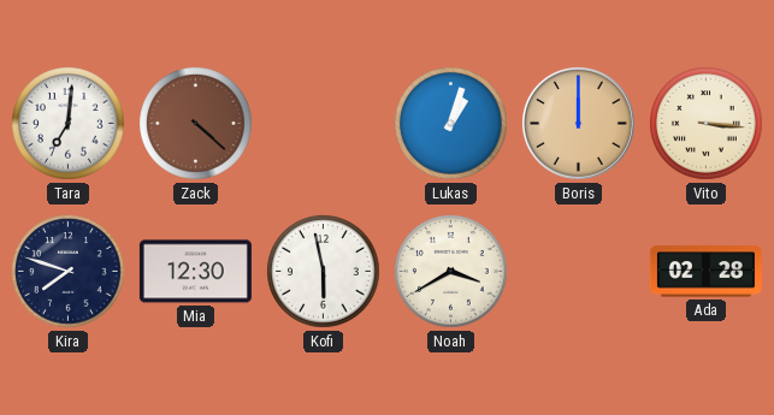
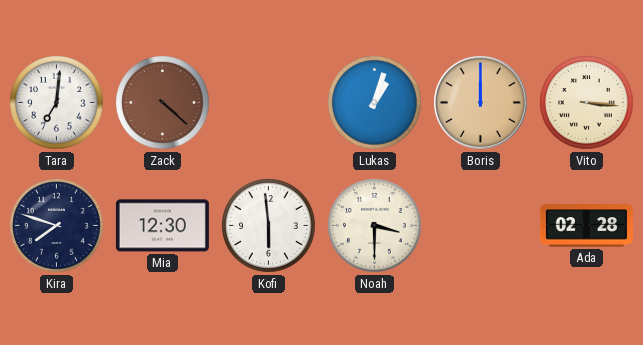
Kofi: 5:58 -> 5:59 (269, 226)
Noah: 3:40 -> 3:30 (375, 226)
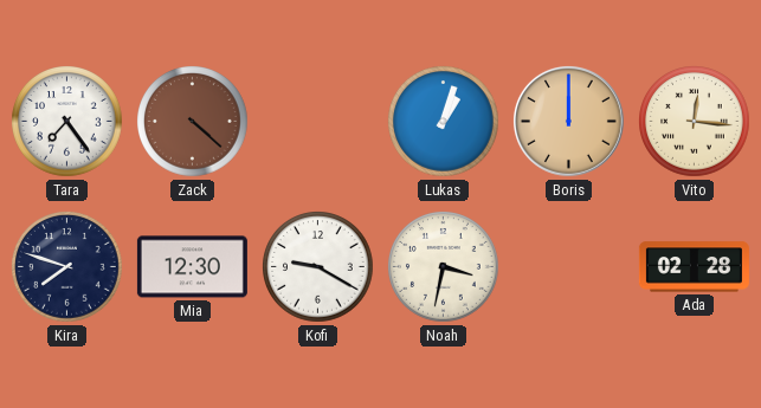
Tara: 7:01 -> 7:24 (67, 122)
Vito: 3:16 -> 12:16 (695, 122)
Kofi: 5:59 -> 9:20 (318, 267)
Noah: 3:30 -> 3:32 (444, 267)
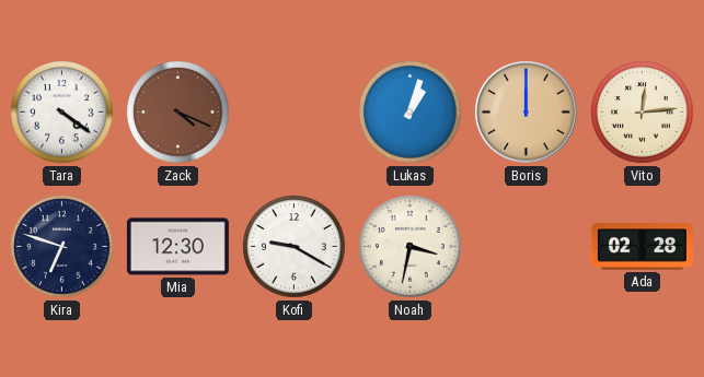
Tara: 7:24 -> 4:21 (62, 113)
Zack: 4:22 -> 4:19 (178, 113)
Vito: 12:16 -> 12:14 (643, 113)
Kira: 7:48 -> 6:48 (62, 247)
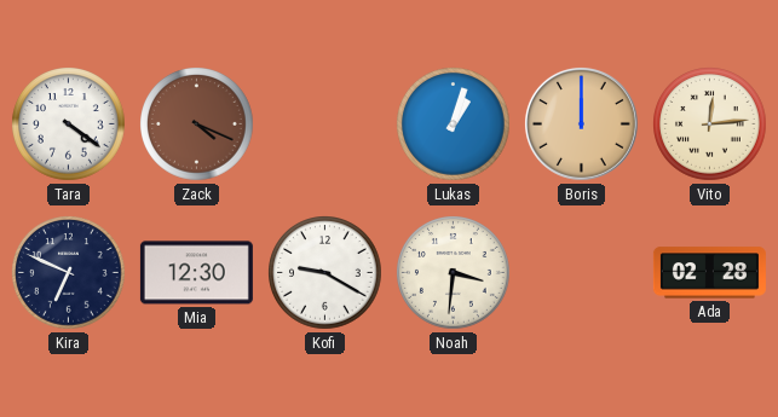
Kira: 6:48 -> 6:49 (69, 273)
Noah: 3:32 -> 3:31 (454, 273)
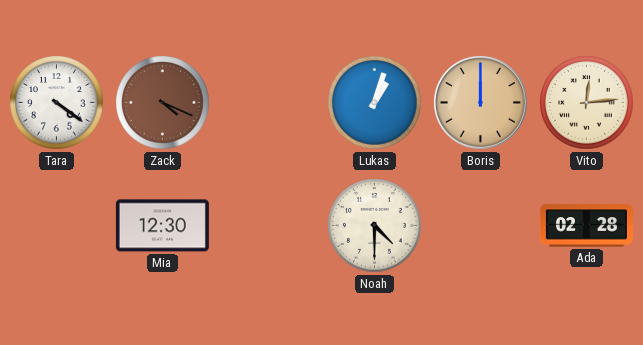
Kira: 6:49 -> none (69, 273)
Kofi: 9:20 -> none (325, 273)
Noah: 3:31 -> 4:30 (375, 226)
